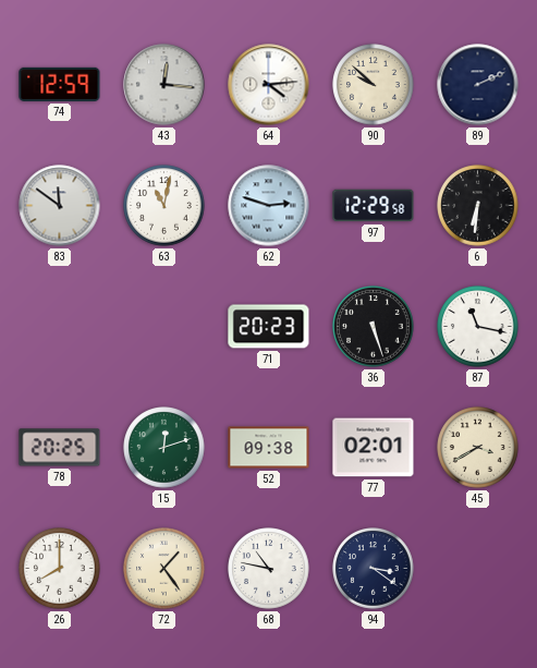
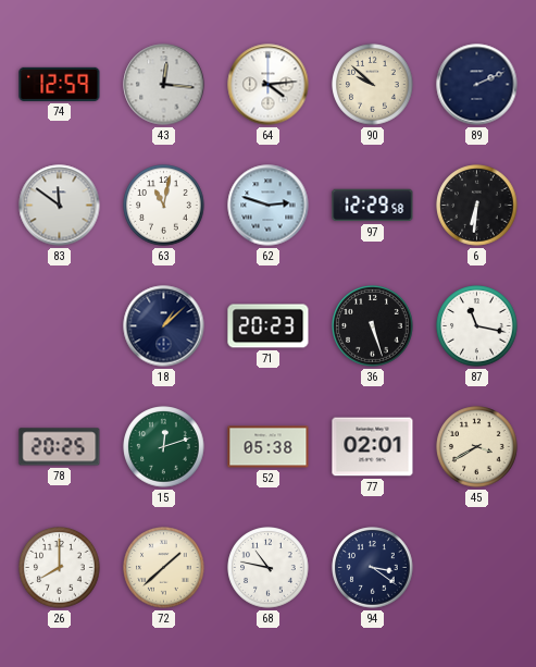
18: none -> 1:08 (164, 326)
52: 09:38 -> 05:38 (269, 447)
72: 1:24 -> 1:38 (164, 568)
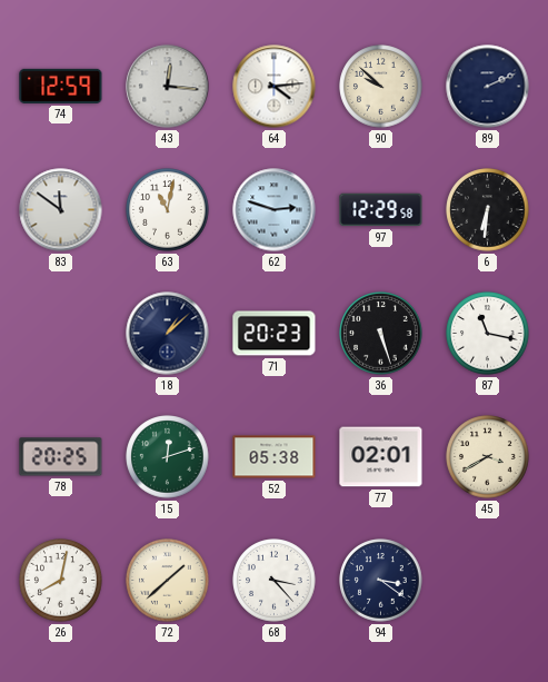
26: 8:00 -> 8:02 (61, 581)
68: 10:47 -> 3:23 (275, 581)
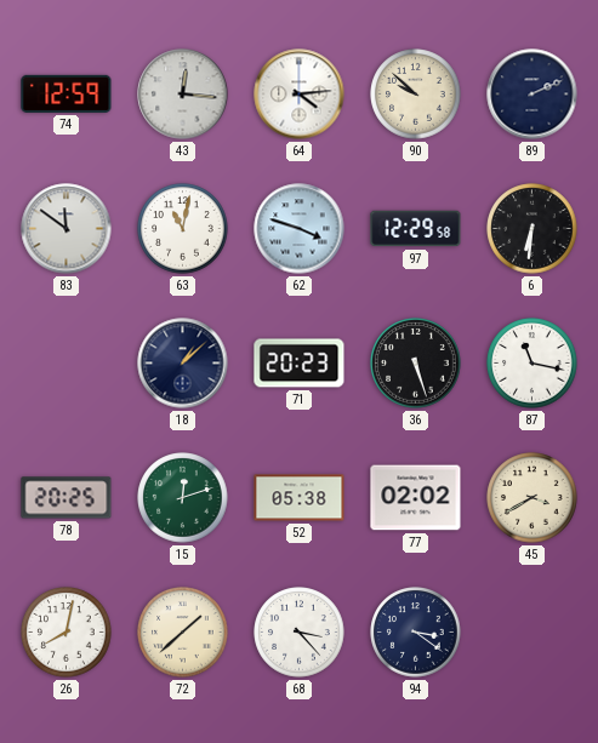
62: 2:48 -> 3:48 (300, 229)
77: 02:01 -> 02:02 (416, 498)
